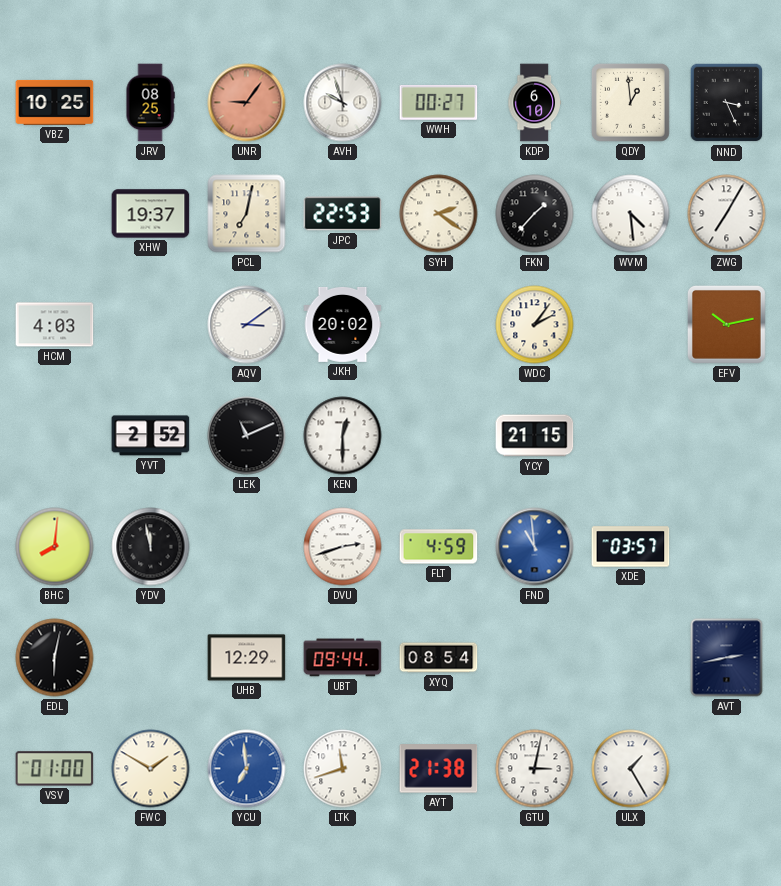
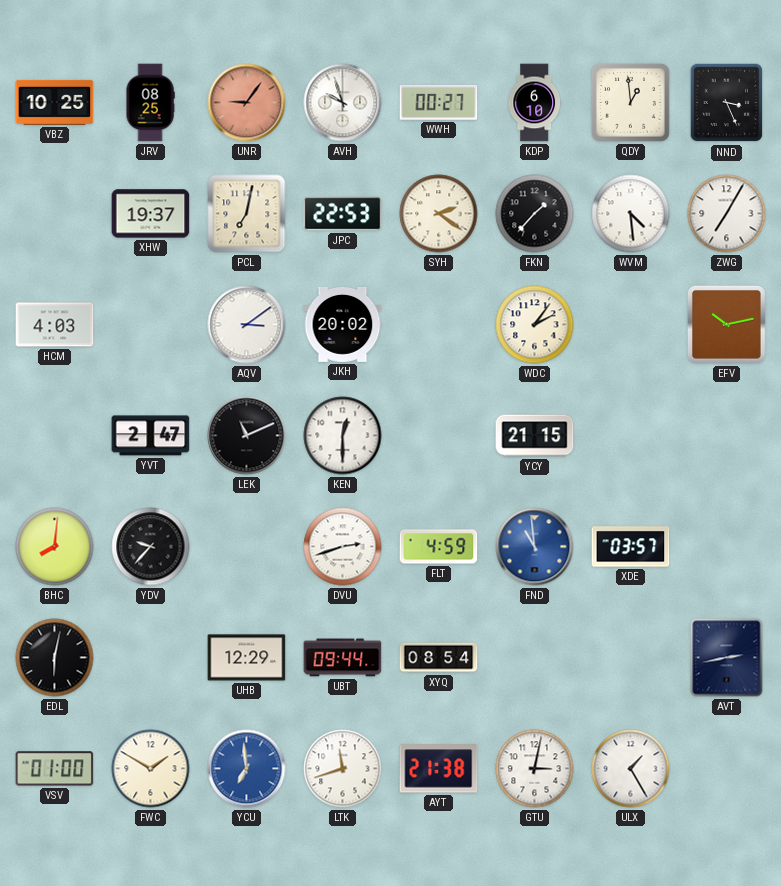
YVT: 2:52 -> 2:47 (151, 436)
YDV: 11:58 -> 9:37 (151, 547)
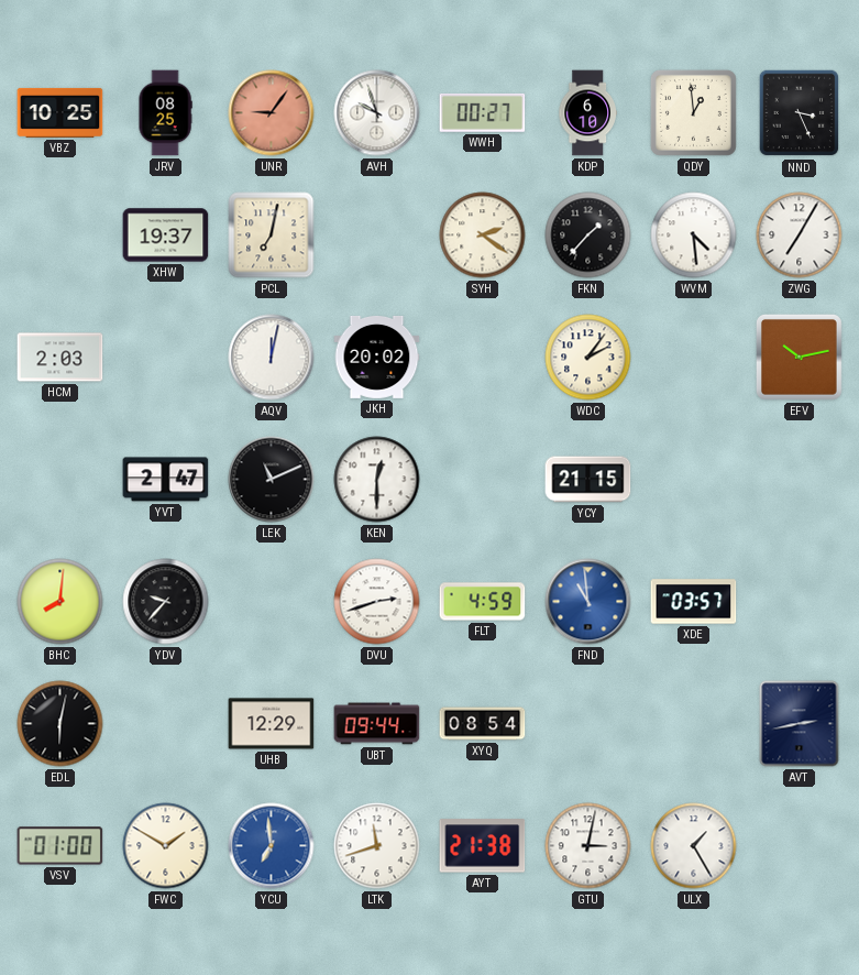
JPC: 22:53 -> none (343, 214)
HCM: 4:03 -> 2:03 (60, 358)
AQV: 3:09 -> 12:02 (272, 358)
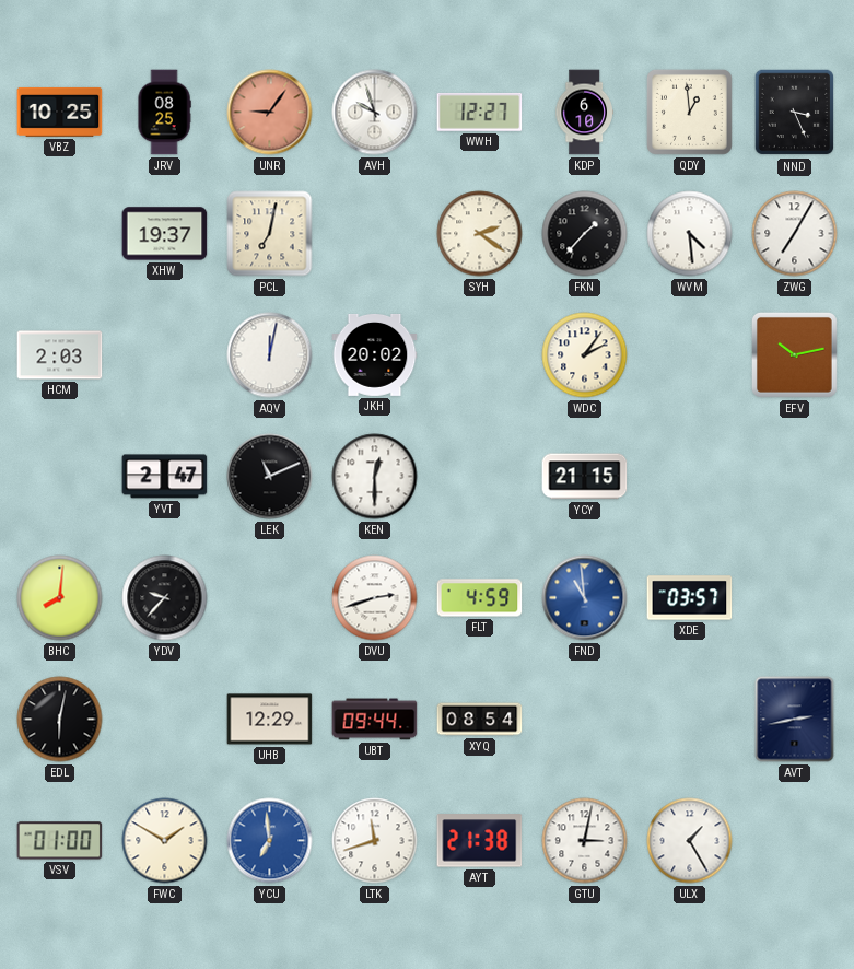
WWH: 00:27 -> 12:27 (480, 112)
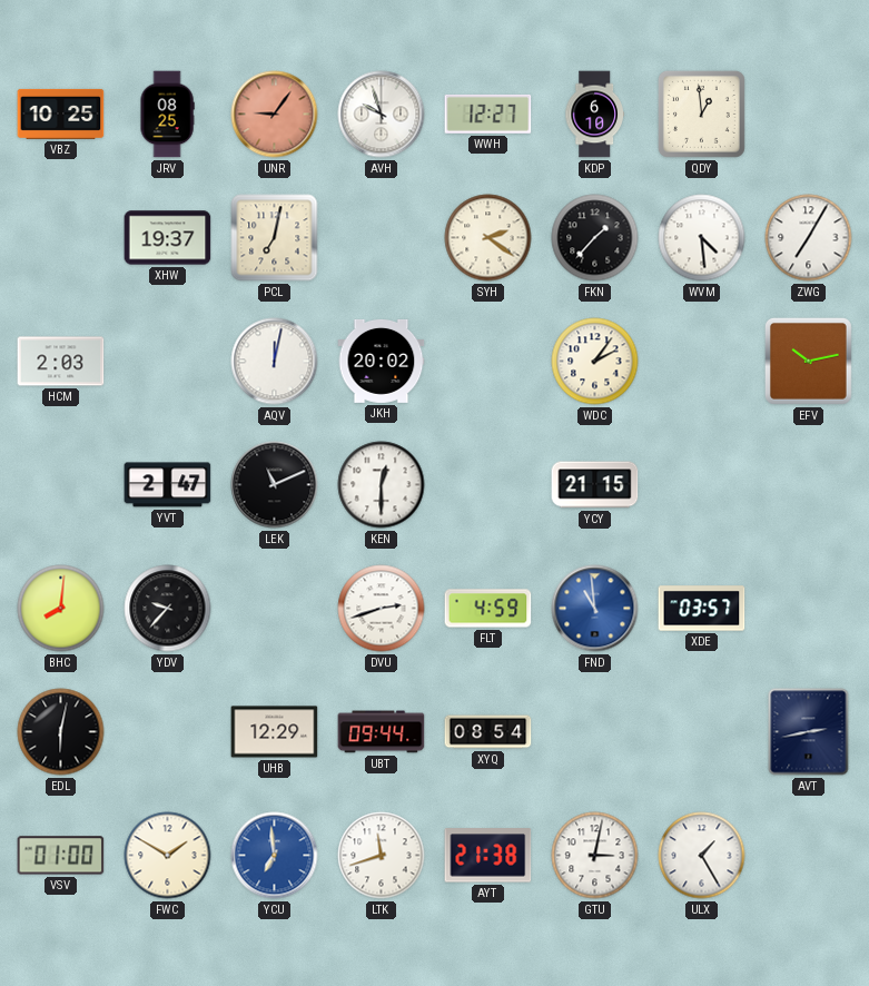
NND: 3:26 -> none (795, 113)
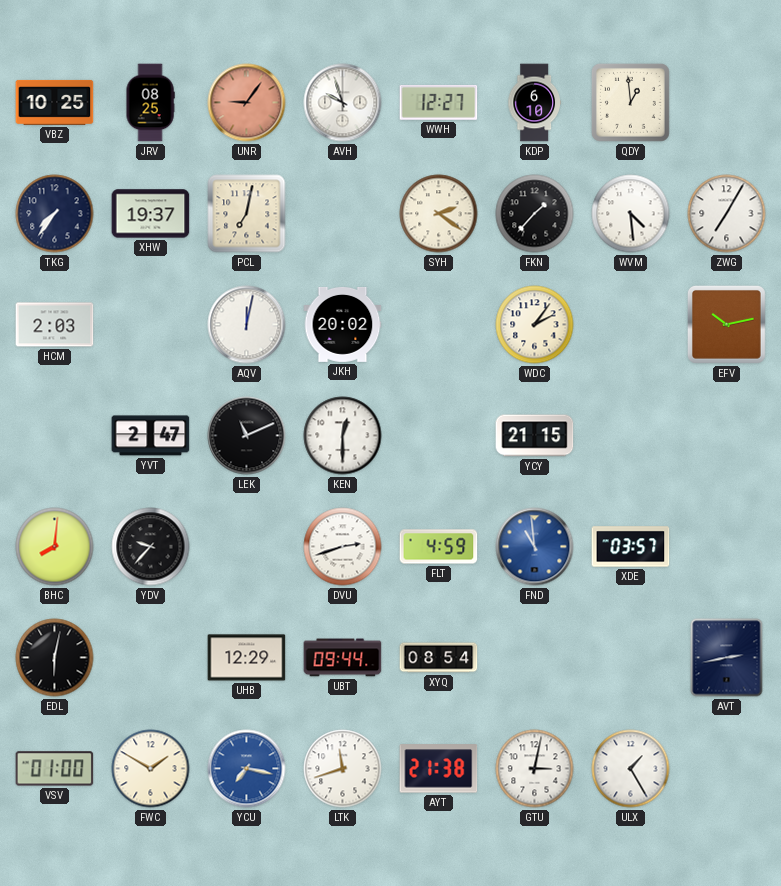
TKG: none -> 7:36 (55, 214)
YCU: 6:59 -> 7:17 (247, 769)
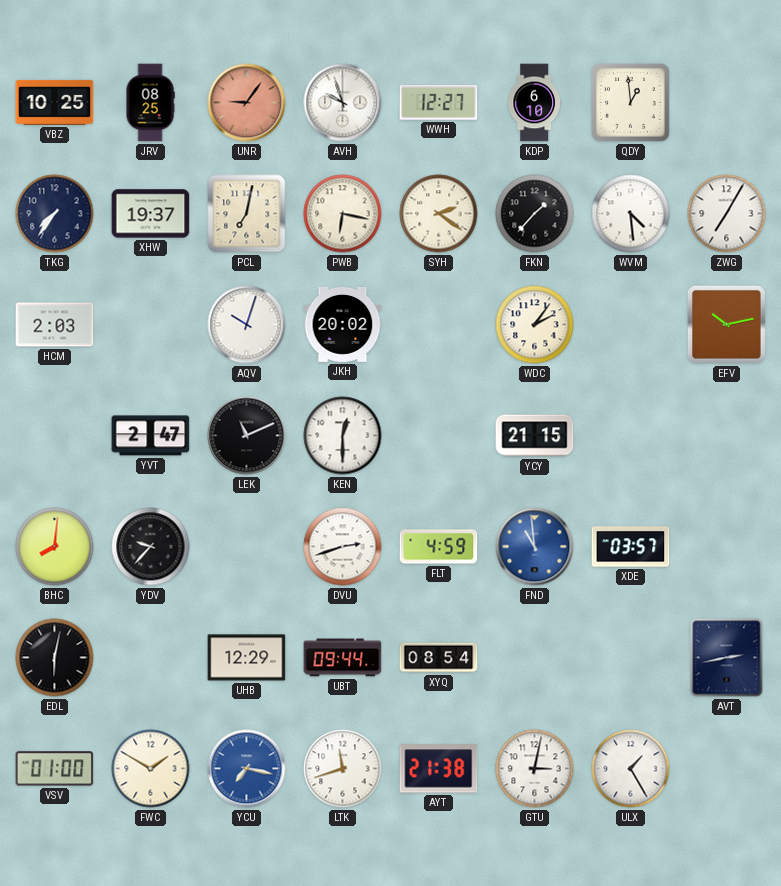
PWB: none -> 6:17 (343, 214)
AQV: 12:02 -> 10:03 (247, 325)
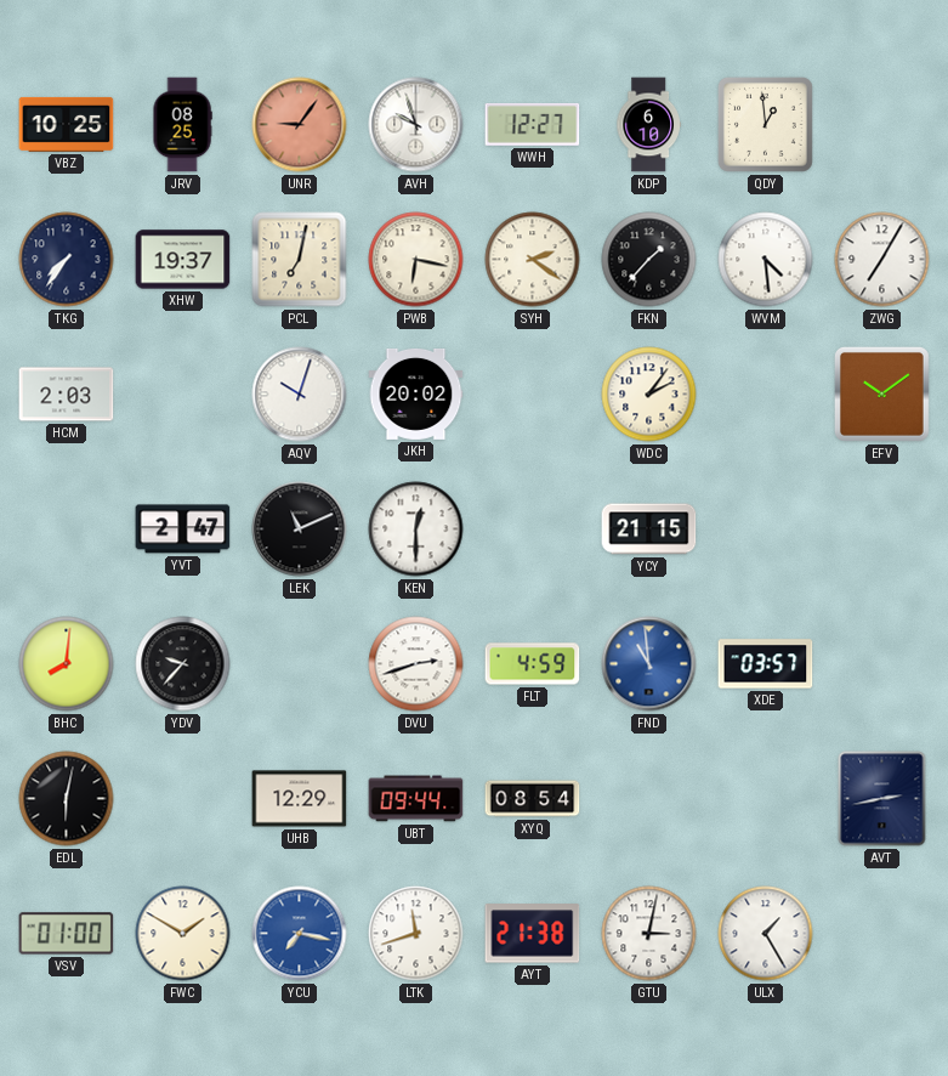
EFV: 10:13 -> 10:09 (881, 393)
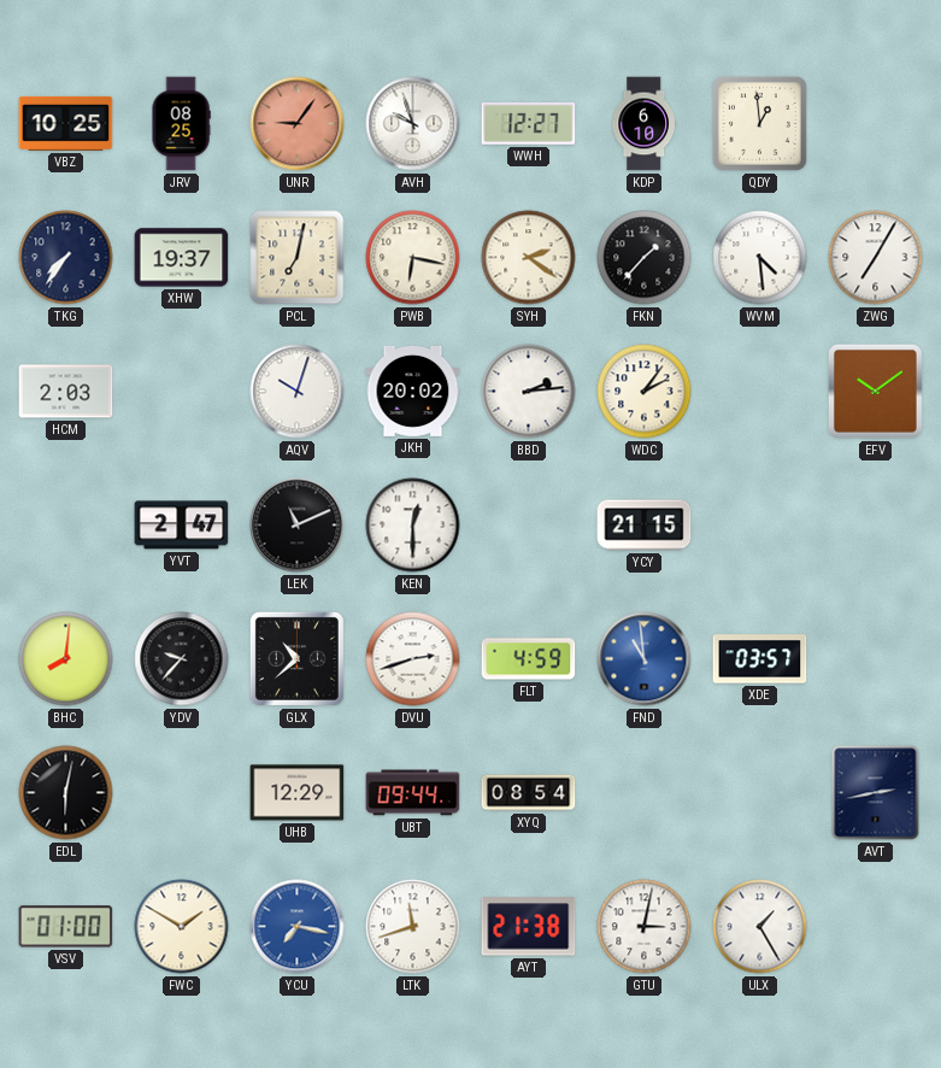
BBD: none -> 2:14 (529, 392)
GLX: none -> 10:38 (296, 658)
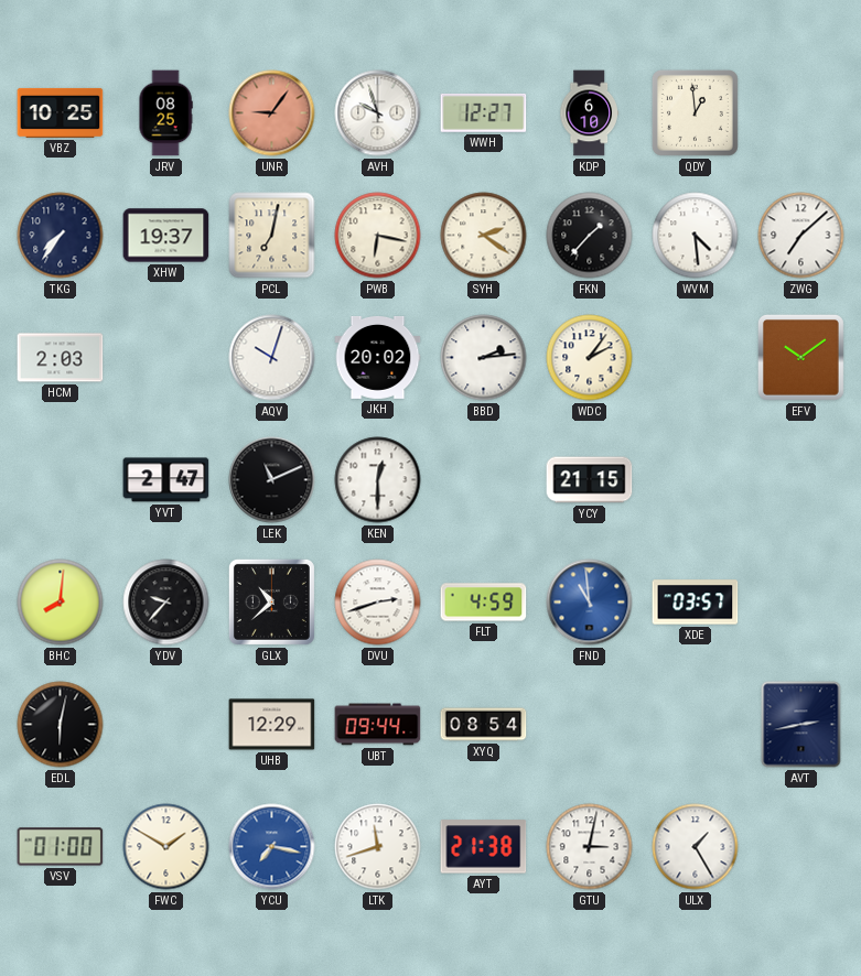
ZWG: 7:05 -> 7:08 (801, 236)
